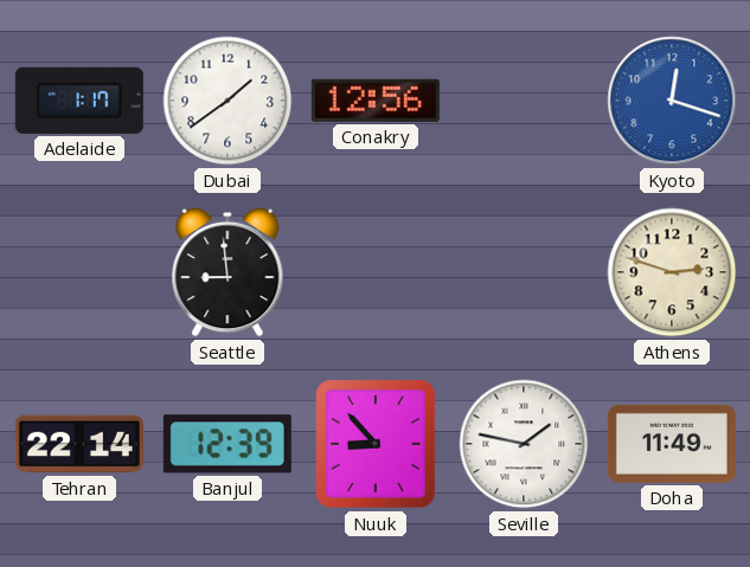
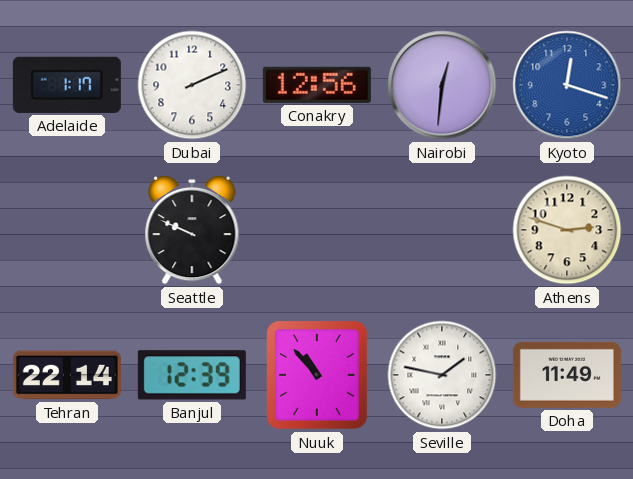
Dubai: 1:39 -> 2:11 (192, 85)
Nairobi: none -> 12:31 (442, 85)
Seattle: 8:59 -> 9:49 (192, 230)
Nuuk: 8:53 -> 10:53 (317, 375)
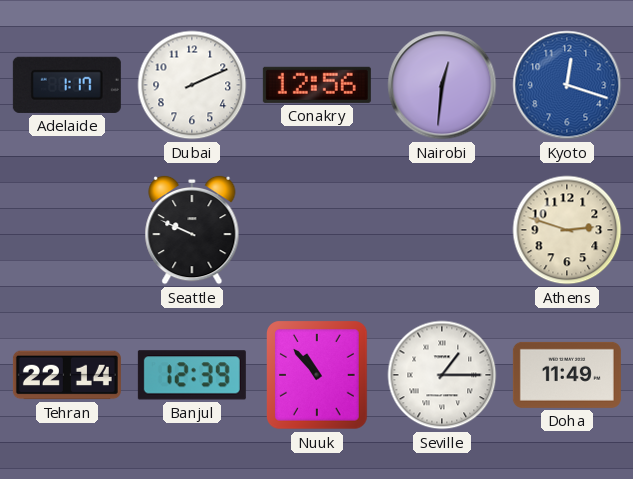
Seville: 1:47 -> 1:15 (442, 375)
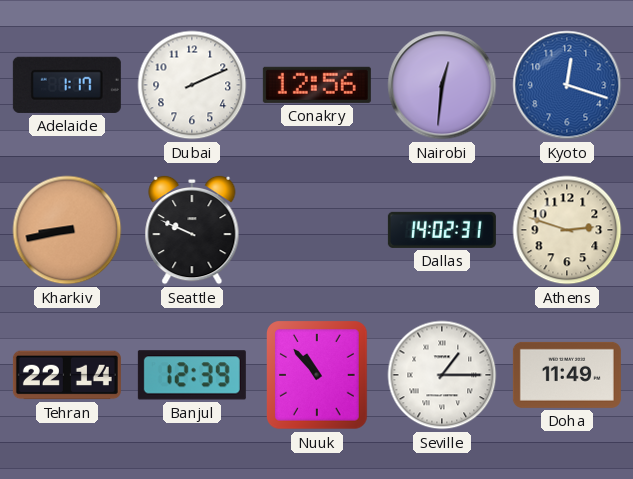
Kharkiv: none -> 8:43 (67, 230)
Dallas: none -> 14:02 (442, 230)
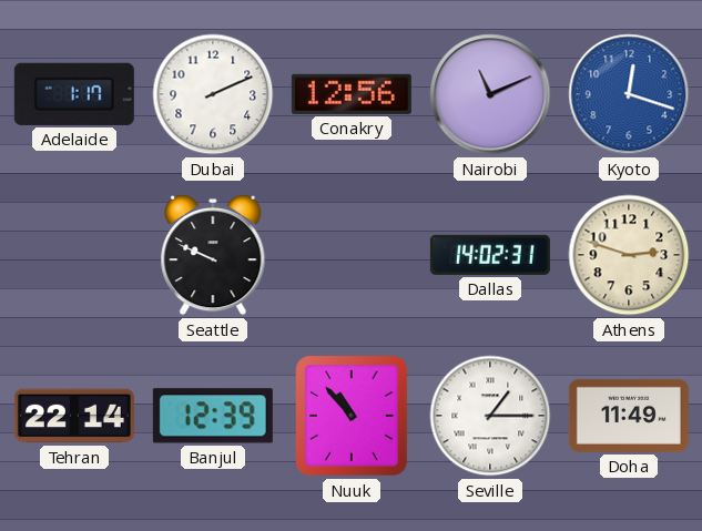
Nairobi: 12:31 -> 11:11 (490, 94)
Kharkiv: 8:43 -> none (67, 230)
